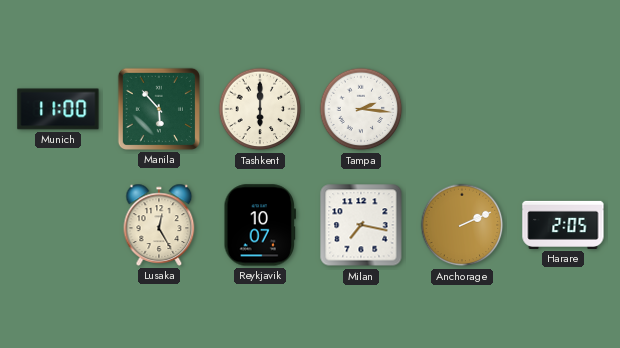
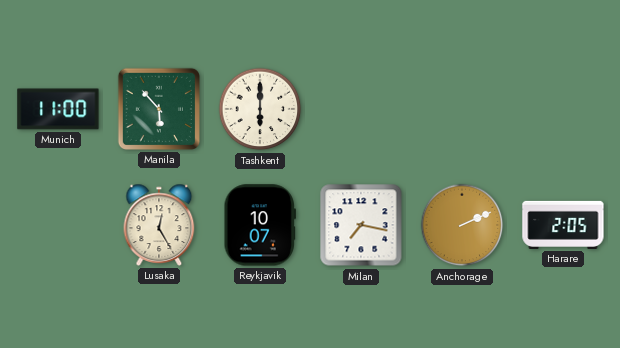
Tampa: 2:16 -> none (361, 109)
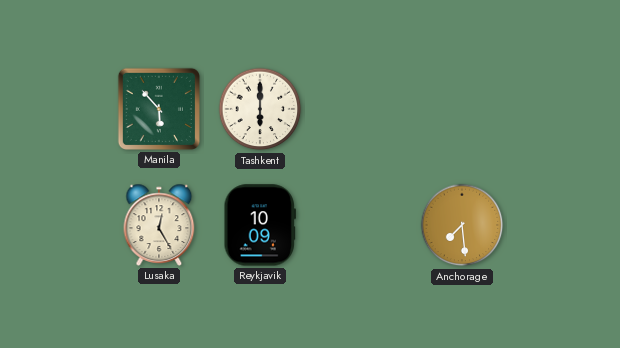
Munich: 11:00 -> none (58, 109)
Reykjavik: 10:07 -> 10:09 (259, 225)
Milan: 7:17 -> none (361, 225)
Anchorage: 2:11 -> 7:29 (462, 225)
Harare: 2:05 -> none (563, 225)
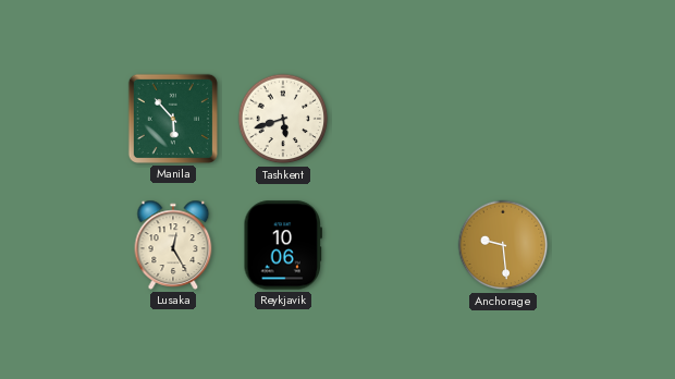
Tashkent: 6:00 -> 5:42 (283, 119)
Reykjavik: 10:09 -> 10:06 (282, 245)
Anchorage: 7:29 -> 9:29 (503, 245)
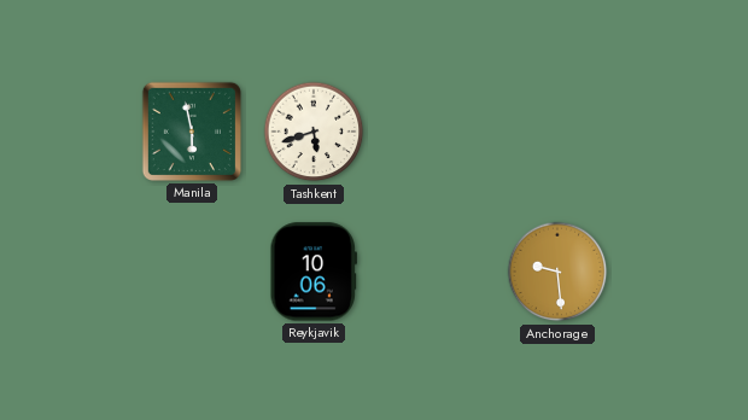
Manila: 5:53 -> 5:58 (192, 132)
Lusaka: 12:25 -> none (173, 245)
